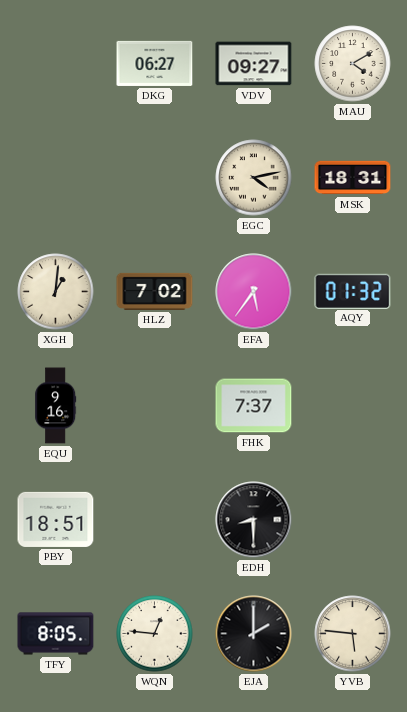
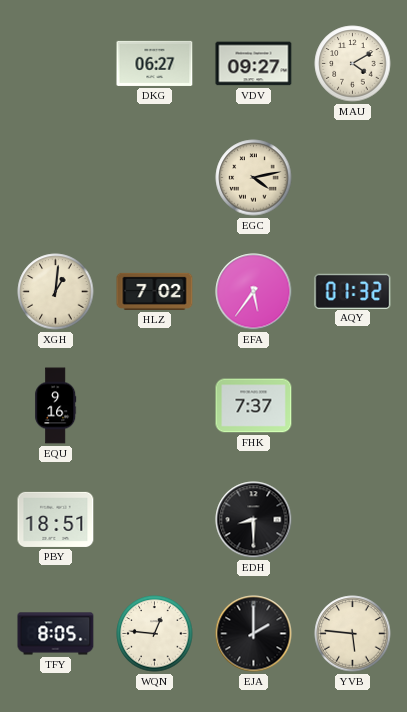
MSK: 18:31 -> none (353, 178)
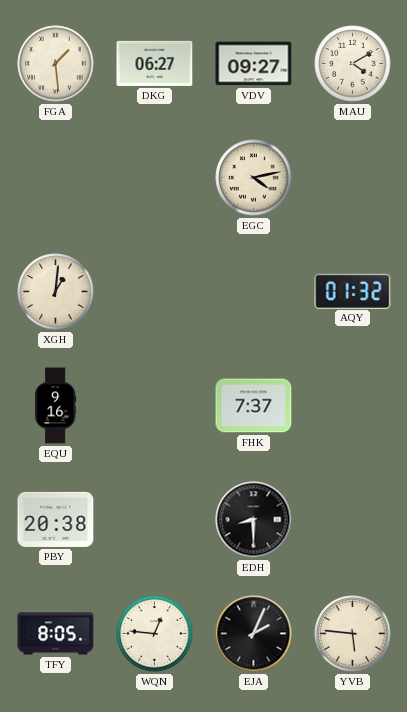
FGA: none -> 1:29 (56, 64)
HLZ: 7:02 -> none (155, 291)
EFA: 5:36 -> none (254, 292)
PBY: 18:51 -> 20:38 (56, 519)
EJA: 2:00 -> 2:04 (254, 634)
